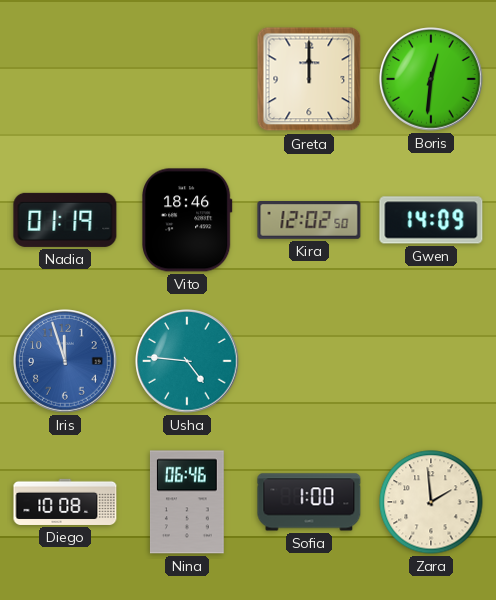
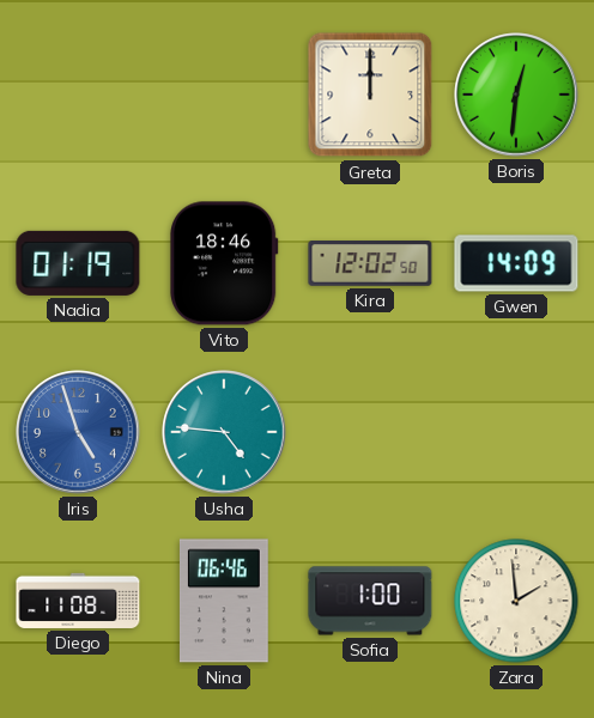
Iris: 11:57 -> 4:57 (78, 432)
Diego: 10:08 -> 11:08 (78, 601)
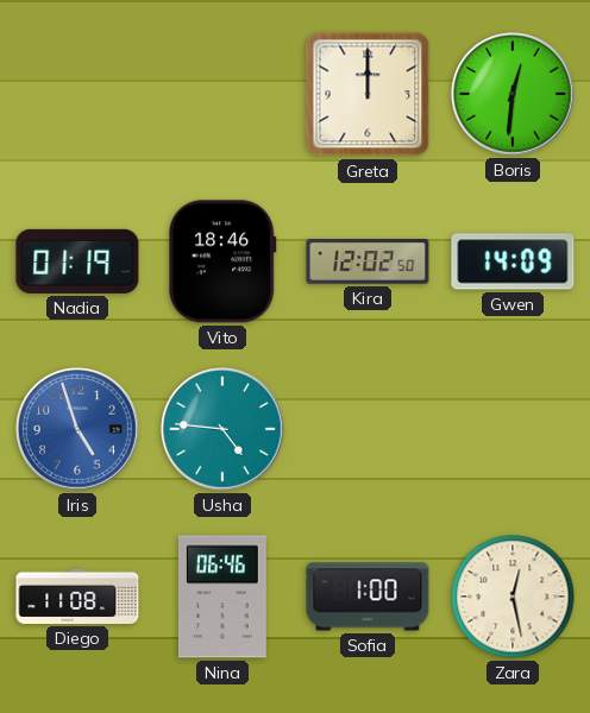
Zara: 1:59 -> 12:28 (513, 597)
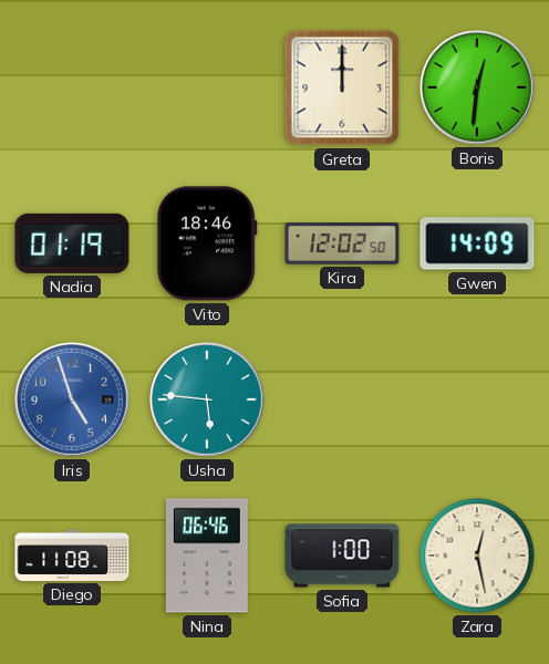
Usha: 4:46 -> 5:46 (207, 400)
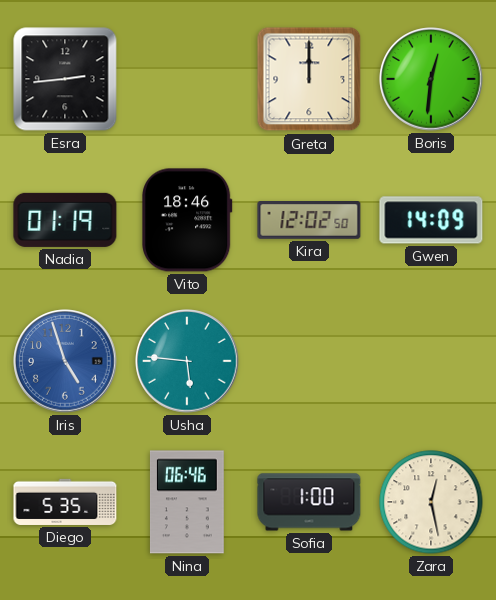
Esra: none -> 2:44 (65, 79)
Diego: 11:08 -> 5:35 (65, 502)
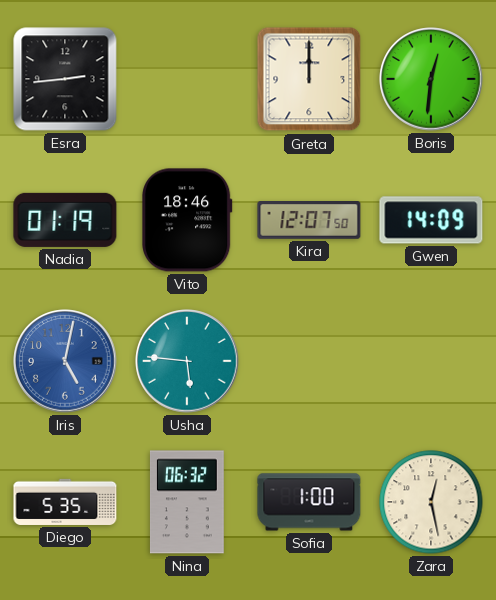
Kira: 12:02 -> 12:07 (309, 221)
Iris: 4:57 -> 5:02 (65, 361)
Nina: 06:46 -> 06:32 (187, 502)
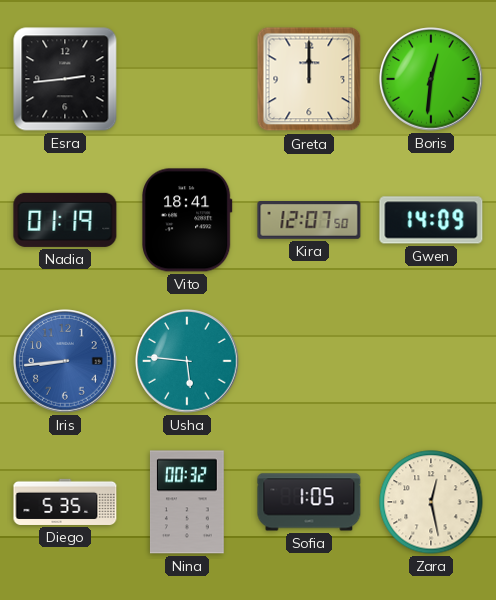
Vito: 18:46 -> 18:41 (188, 220)
Iris: 5:02 -> 8:44 (65, 361)
Nina: 06:32 -> 00:32 (187, 502)
Sofia: 1:00 -> 1:05 (309, 502)
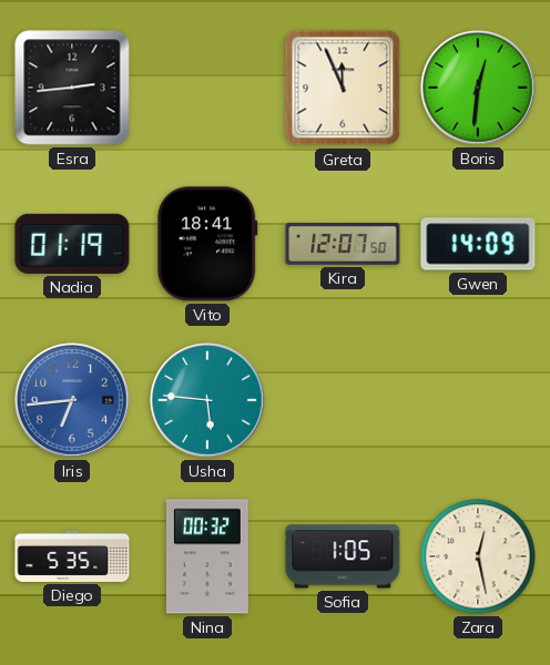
Greta: 12:00 -> 11:56 (343, 88)
Iris: 8:44 -> 6:44 (72, 400)
